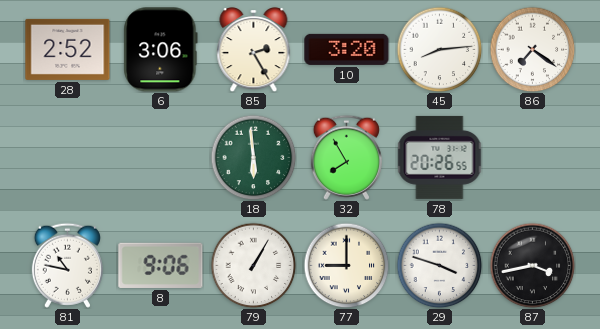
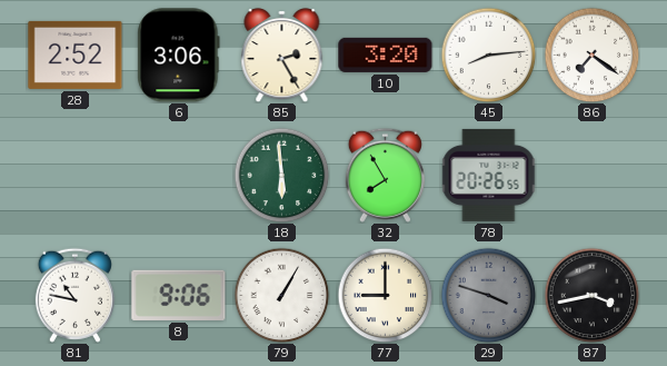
29 dial: white -> grey (488, 295)
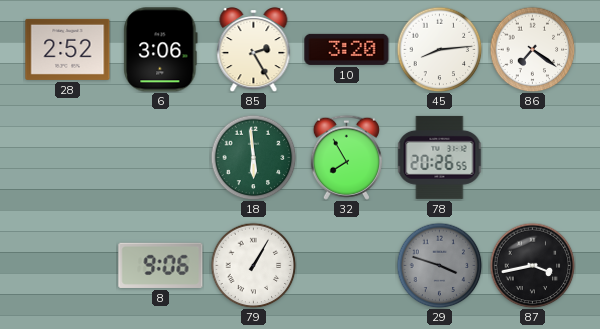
81: 10:47 -> none (74, 295)
77: 9:00 -> none (385, 295)
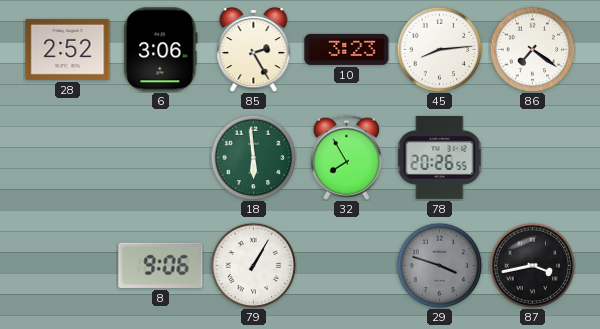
10: 3:20 -> 3:23 (347, 49)
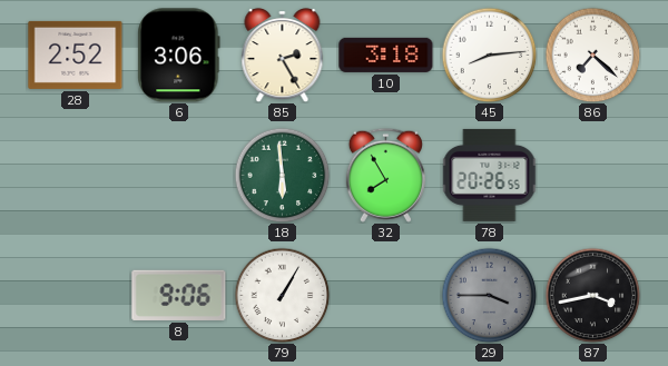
10: 3:23 -> 3:18 (386, 55)
86: 7:21 -> 7:22 (592, 55)
29: 3:48 -> 3:45 (489, 295)
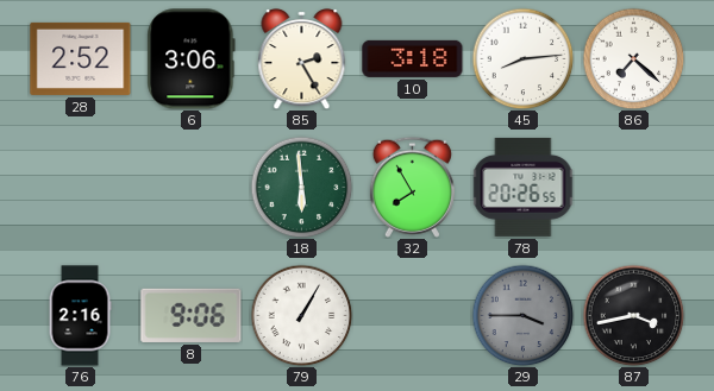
76: none -> 2:16 (80, 316)
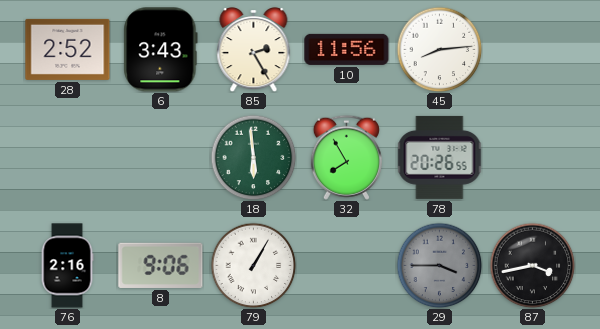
6: 3:06 -> 3:43 (161, 50)
10: 3:18 -> 11:56 (347, 49)
86: 7:22 -> none (633, 58)
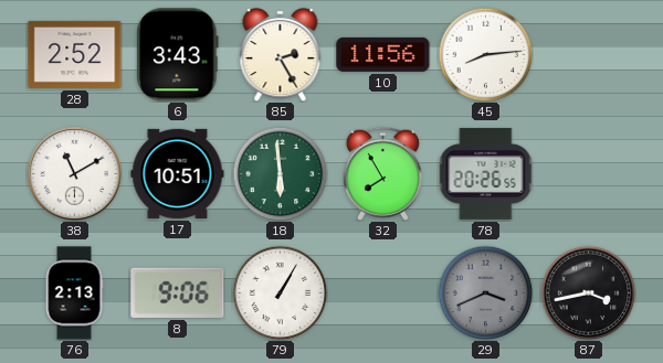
38: none -> 11:10 (74, 173)
17: none -> 10:51 (178, 173)
76: 2:16 -> 2:13 (74, 293)
29: 3:45 -> 3:41 (485, 292)
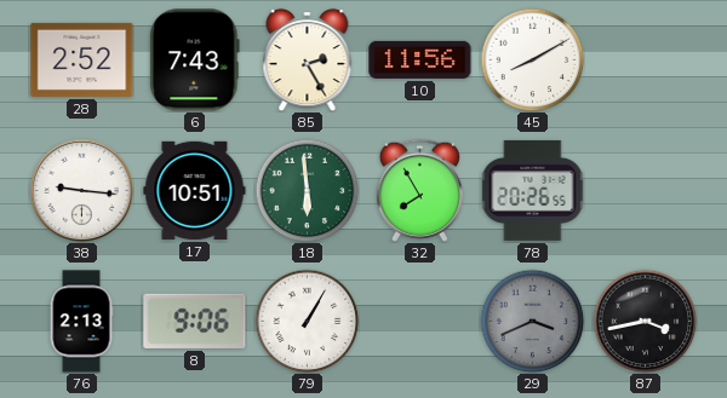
6: 3:43 -> 7:43 (195, 60)
45: 8:14 -> 8:10 (532, 59)
38: 11:10 -> 9:16 (81, 190)
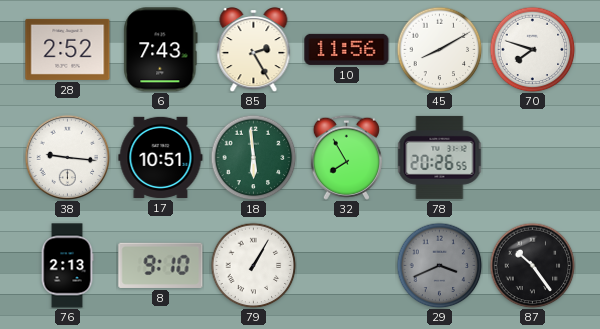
70: none -> 7:48 (532, 49)
8: 9:06 -> 9:10 (161, 265)
87: 3:43 -> 10:24 (532, 265)
